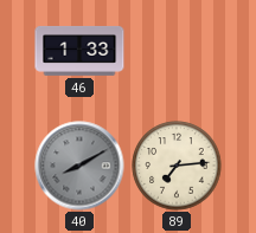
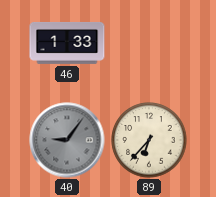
40: 8:10 -> 9:06 (67, 140)
89: 7:14 -> 6:37 (149, 140)
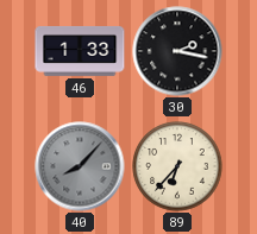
30: none -> 2:17 (177, 51)
40: 9:06 -> 8:07 (80, 166)
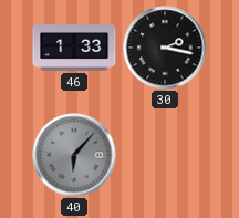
40: 8:07 -> 6:07 (74, 155)
89: 6:37 -> none (177, 166)
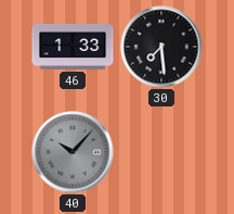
30: 2:17 -> 7:29 (161, 47)
40: 6:07 -> 10:07 (73, 152)
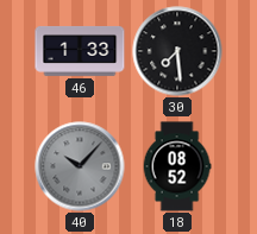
18: none -> 08:52 (177, 166)
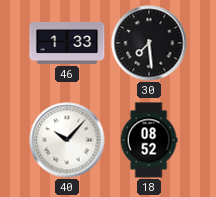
40 dial: grey -> white (67, 140)
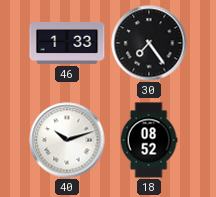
30: 7:29 -> 7:24 (149, 43)
40: 10:07 -> 10:12 (67, 140)
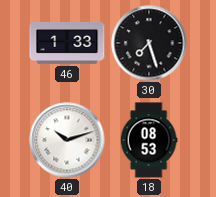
30: 7:24 -> 7:27 (149, 43)
18: 08:52 -> 08:53 (149, 140)
